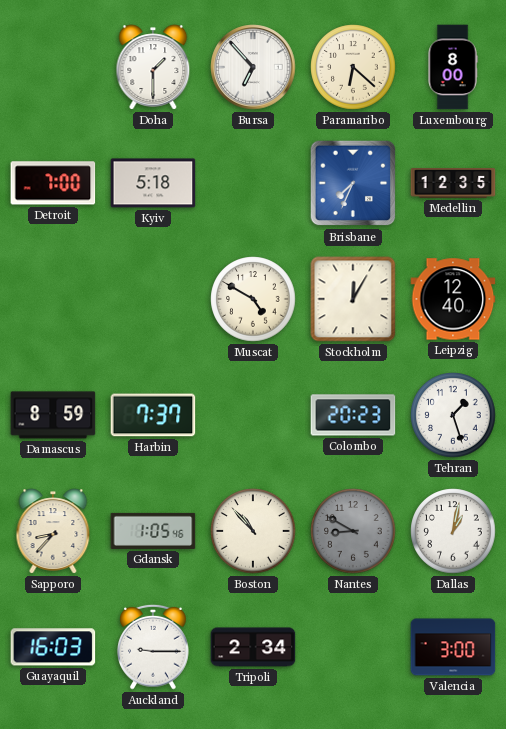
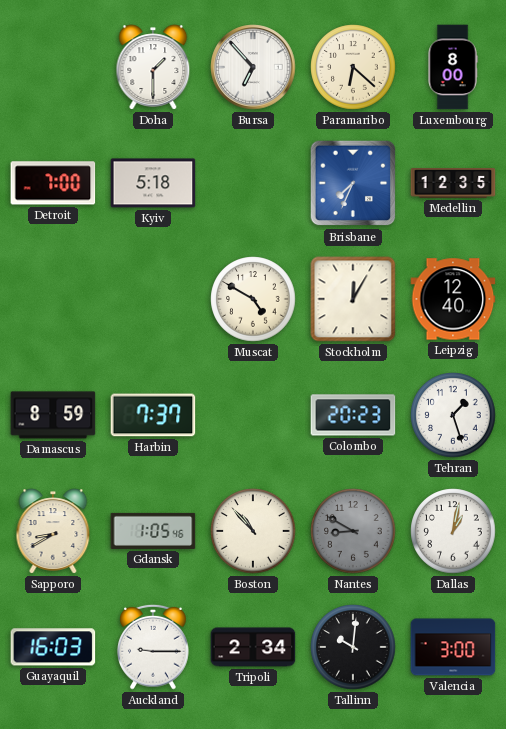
Sapporo: 8:37 -> 8:40 (53, 531)
Tallinn: none -> 10:01 (353, 647)
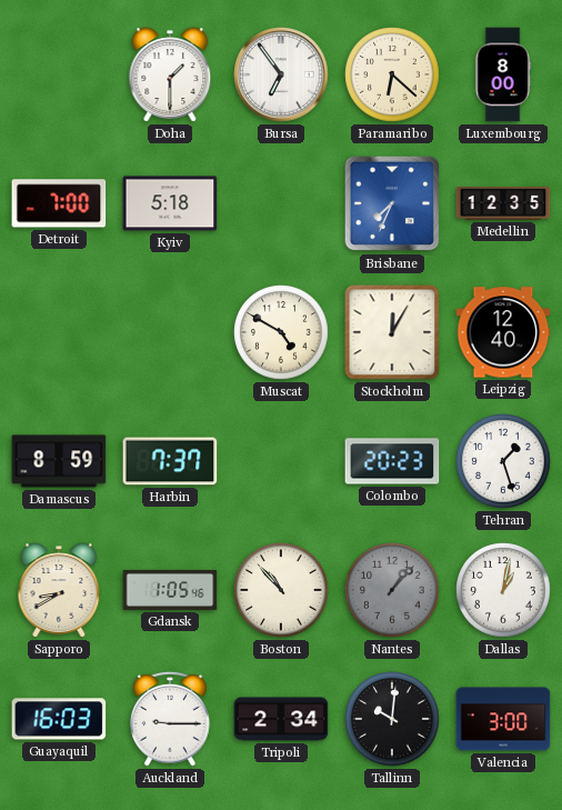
Bursa: 6:53 -> 6:54 (281, 74)
Nantes: 8:50 -> 1:07 (392, 590)
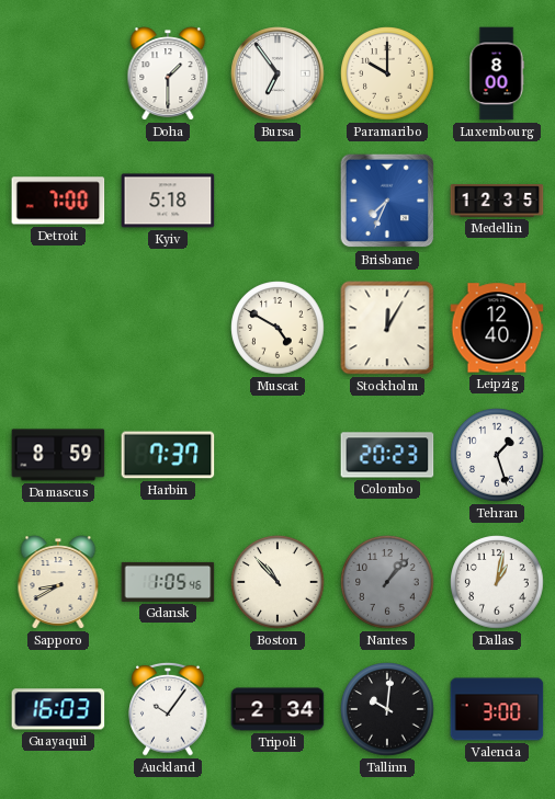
Paramaribo: 6:22 -> 10:00 (387, 73)
Auckland: 9:15 -> 10:06 (168, 709)
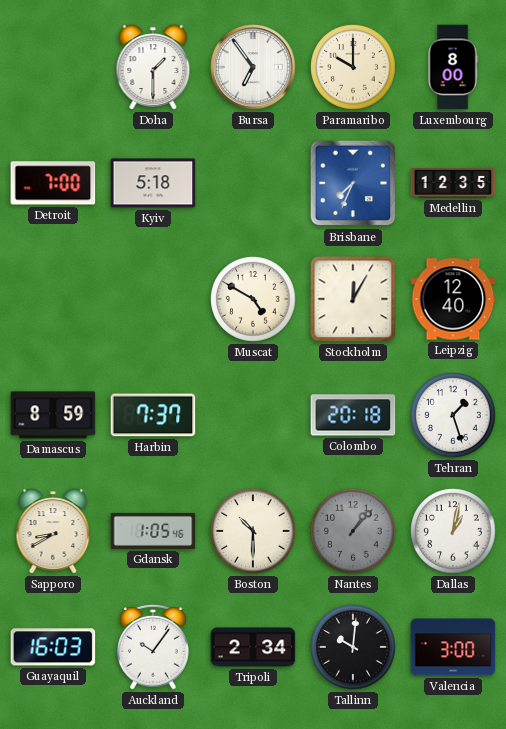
Colombo: 20:23 -> 20:18 (353, 415)
Boston: 10:53 -> 10:30 (253, 531)
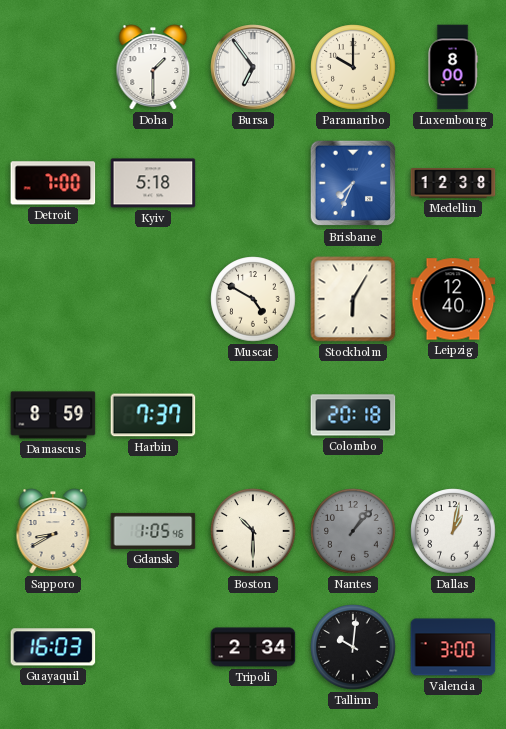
Medellin: 12:35 -> 12:38 (453, 183)
Stockholm: 12:05 -> 6:05 (353, 299)
Tehran: 1:27 -> none (453, 415)
Auckland: 10:06 -> none (153, 647)
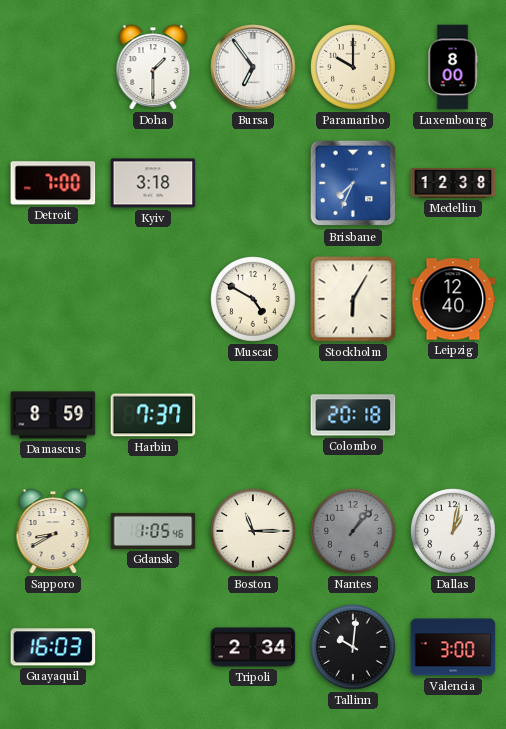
Kyiv: 5:18 -> 3:18 (153, 183)
Boston: 10:30 -> 11:15 (253, 531)
